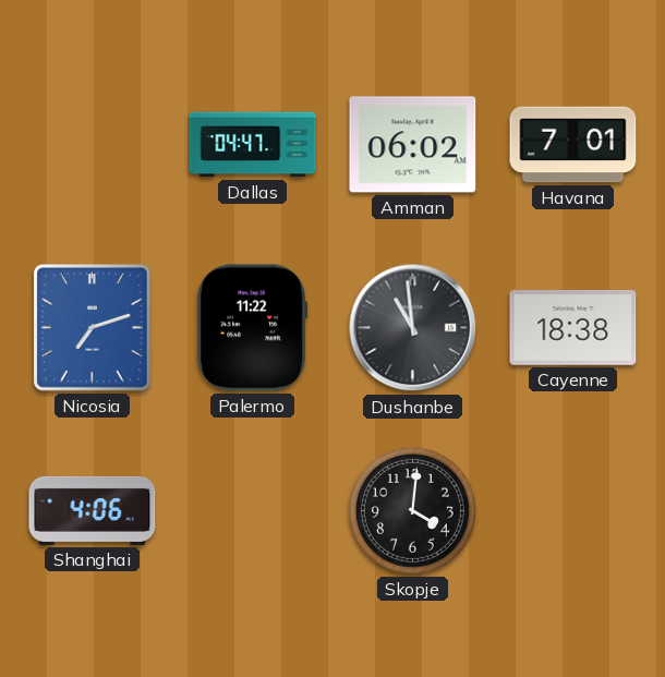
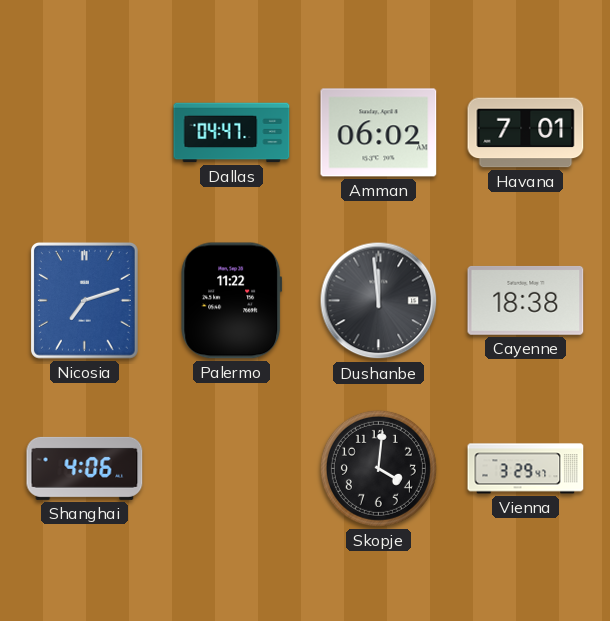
Dushanbe: 10:59 -> 11:59 (379, 301)
Vienna: none -> 3:29 (526, 469)
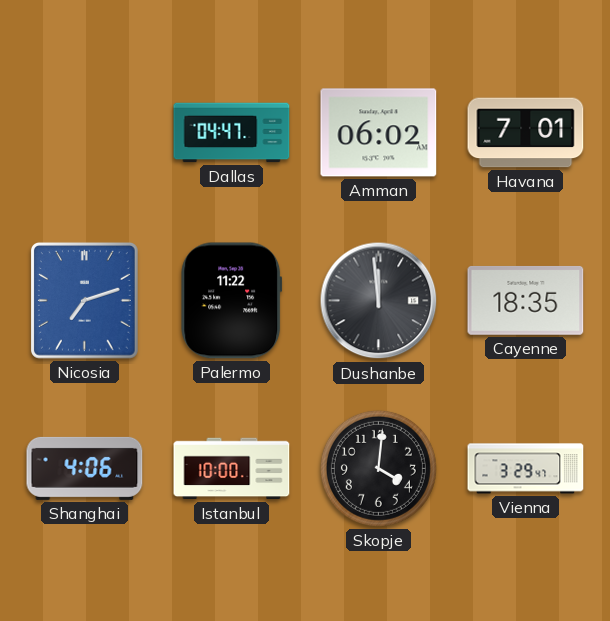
Cayenne: 18:38 -> 18:35 (526, 300)
Istanbul: none -> 10:00 (232, 469)
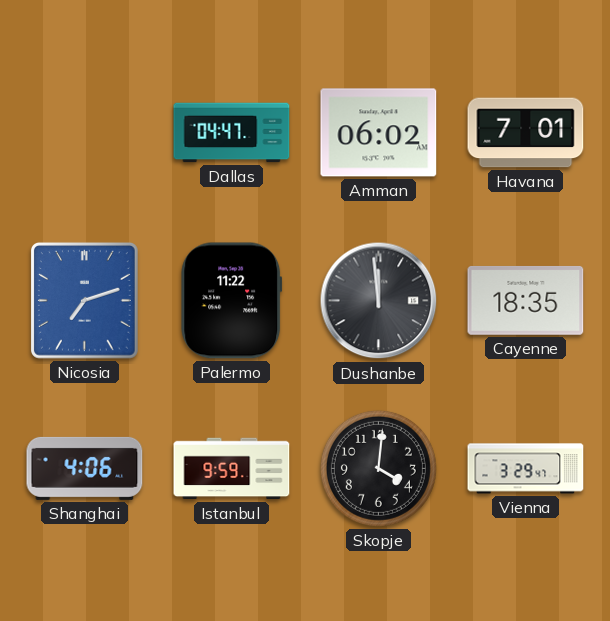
Istanbul: 10:00 -> 9:59 (232, 469)
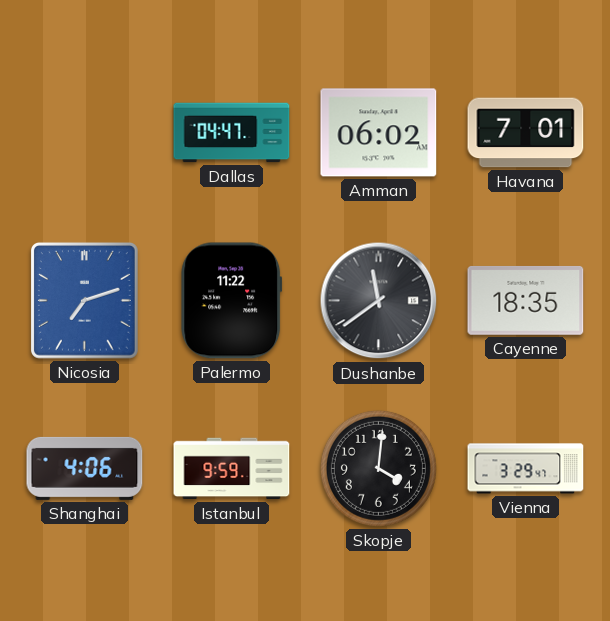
Dushanbe: 11:59 -> 11:39 (379, 301)
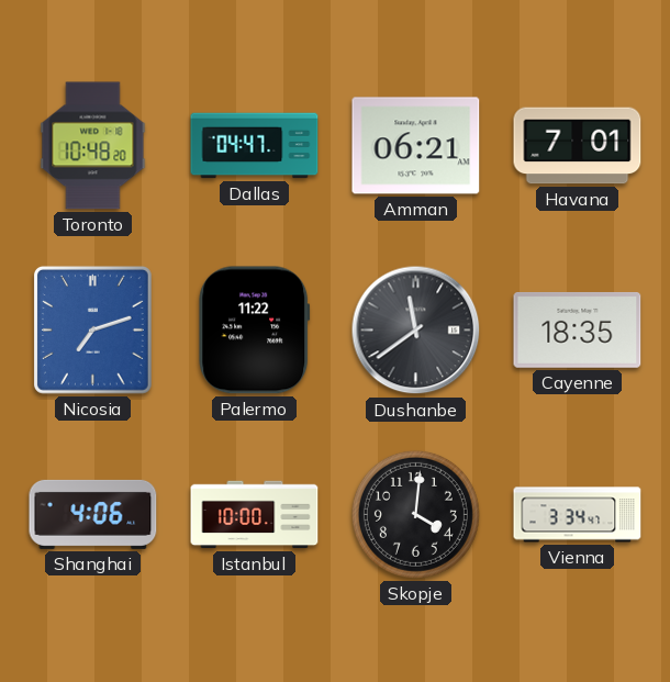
Toronto: none -> 10:48 (93, 146)
Amman: 06:02 -> 06:21 (416, 146)
Istanbul: 9:59 -> 10:00 (255, 515)
Vienna: 3:29 -> 3:34 (578, 515)
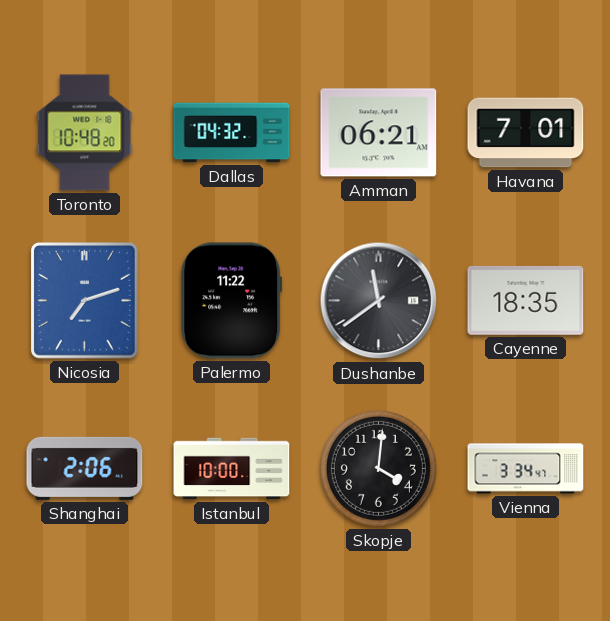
Dallas: 04:47 -> 04:32 (232, 133)
Shanghai: 4:06 -> 2:06 (85, 468)
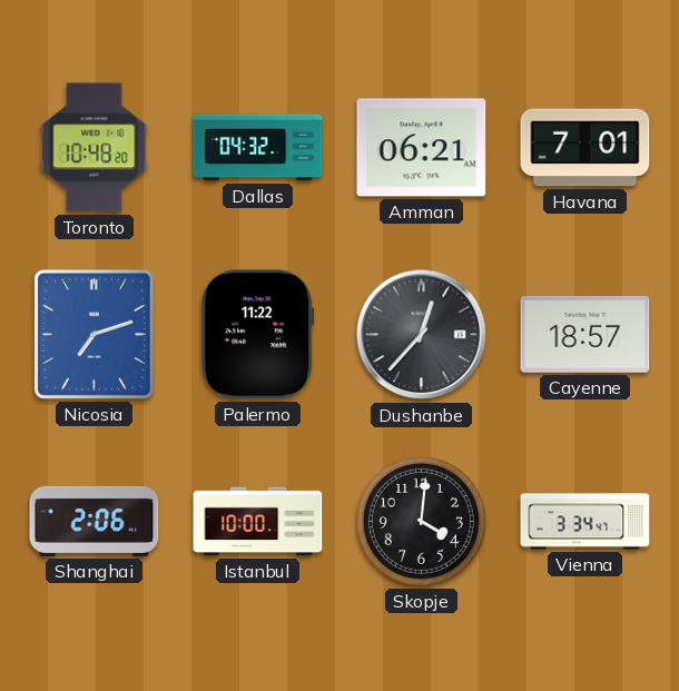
Dushanbe: 11:39 -> 12:37 (422, 335)
Cayenne: 18:35 -> 18:57 (585, 334)
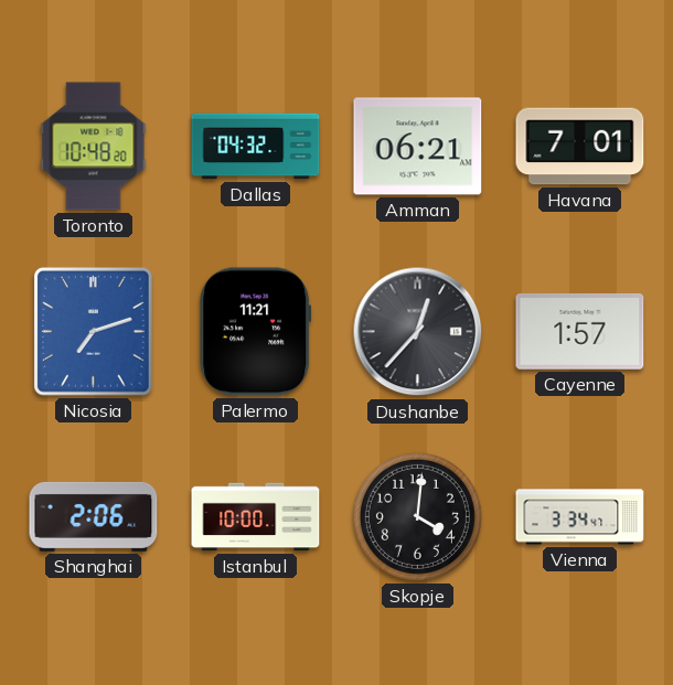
Palermo: 11:22 -> 11:21 (256, 332)
Cayenne: 18:57 -> 1:57 (580, 331)
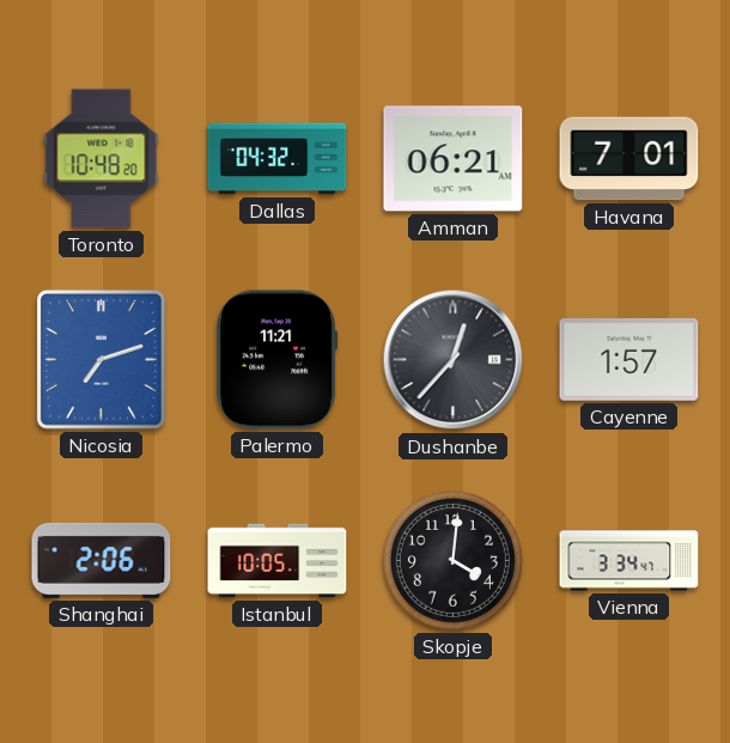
Istanbul: 10:00 -> 10:05 (278, 561)
